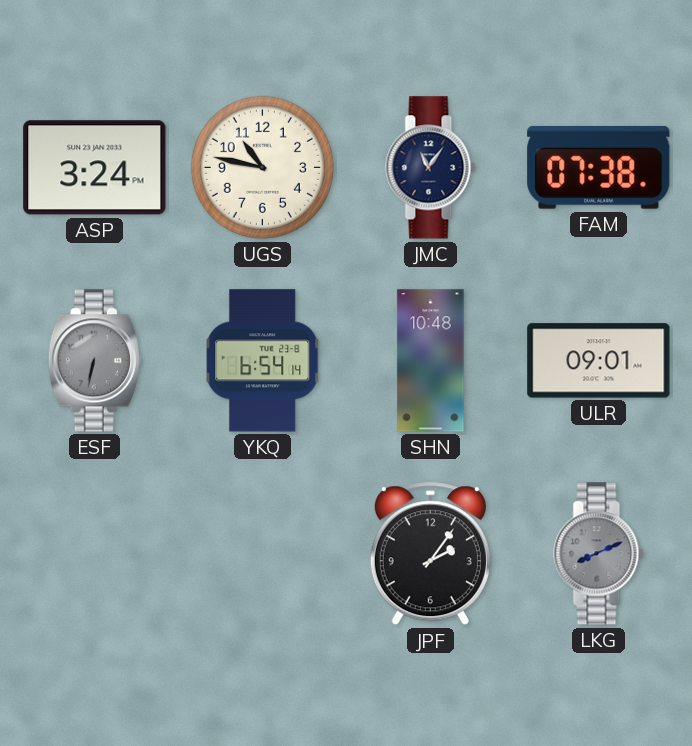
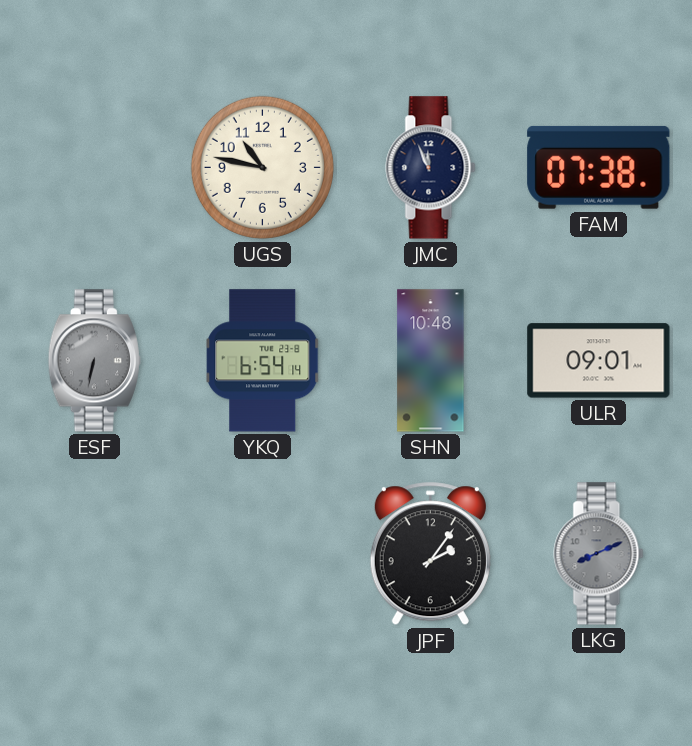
ASP: 3:24 -> none (95, 168)
JMC: 11:06 -> 11:56 (431, 168)
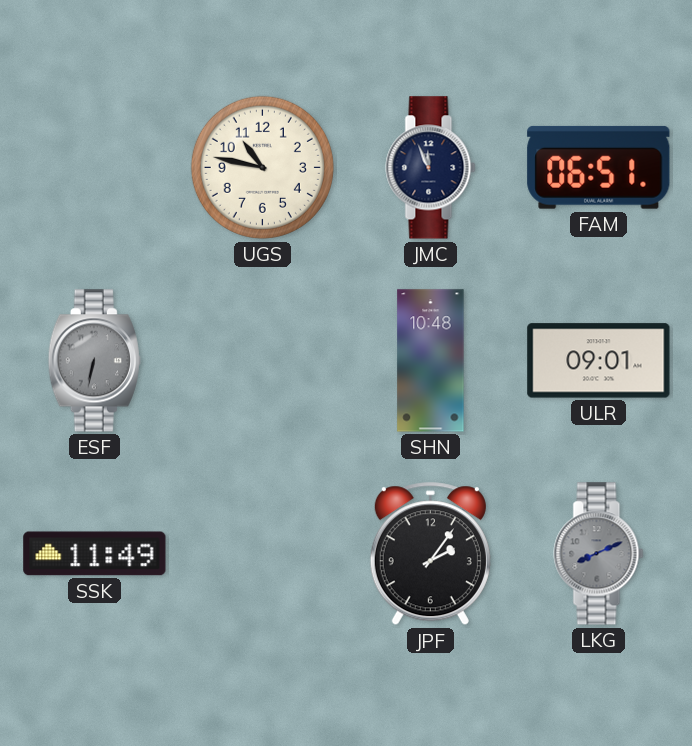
FAM: 07:38 -> 06:51 (599, 167)
YKQ: 6:54 -> none (263, 361)
SSK: none -> 11:49 (95, 554)
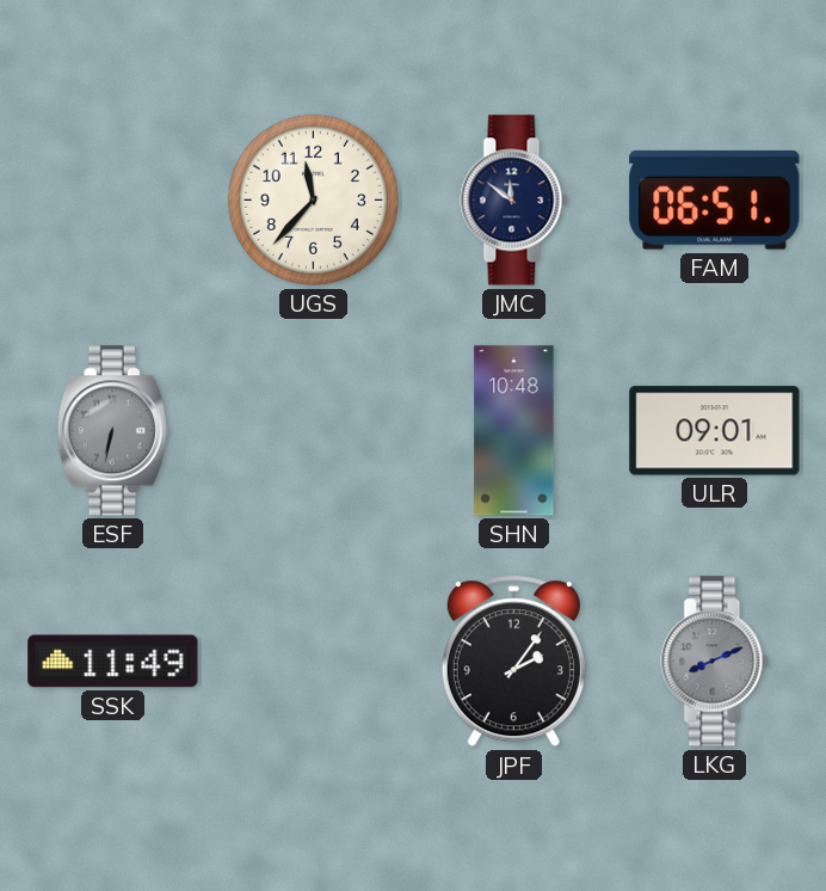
UGS: 10:47 -> 11:37 (313, 199)
JMC: 11:56 -> 11:51 (514, 201)
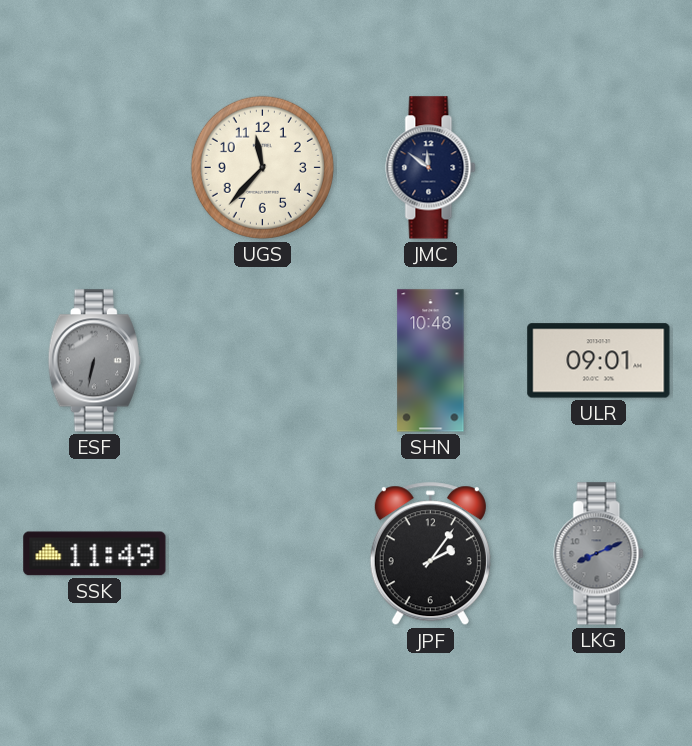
FAM: 06:51 -> none (715, 199)
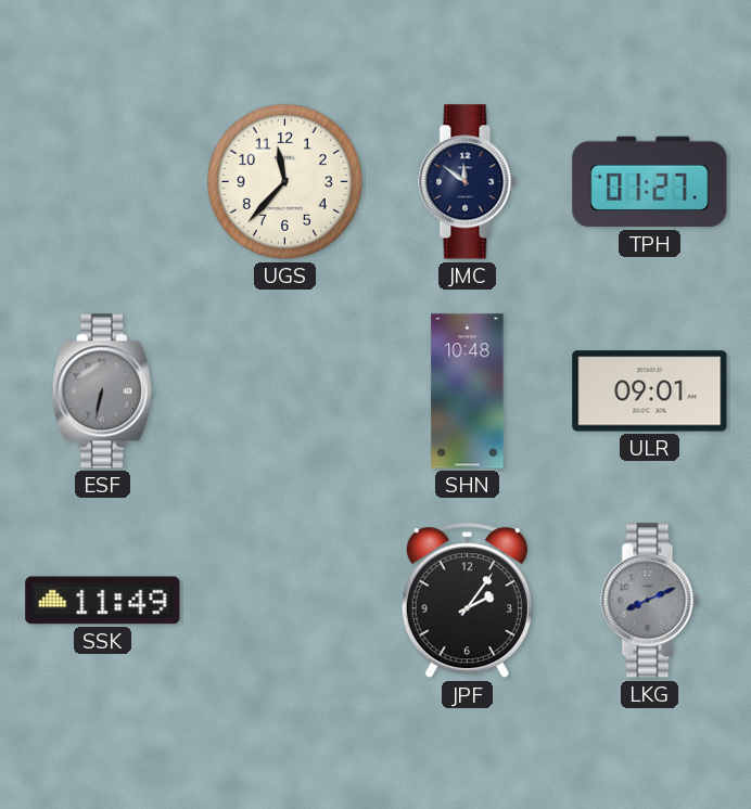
TPH: none -> 01:27 (650, 182)
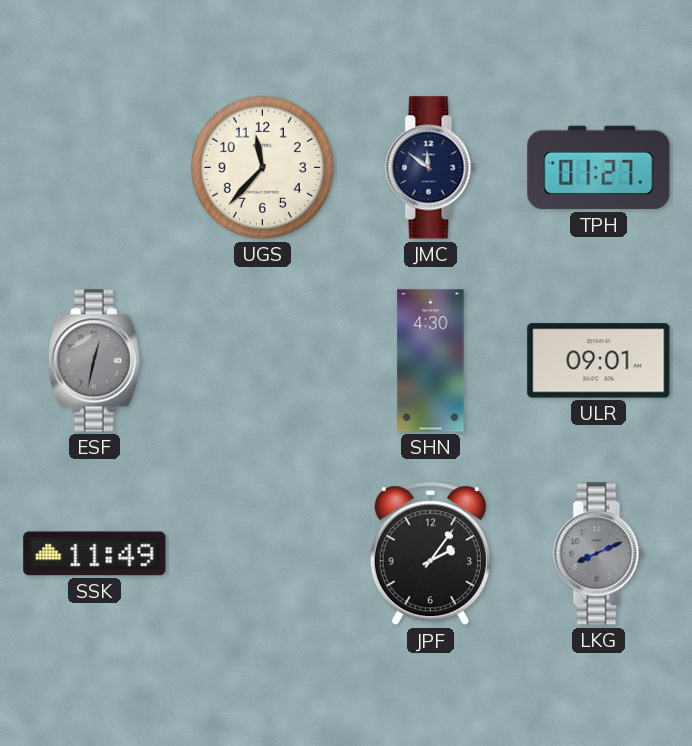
ESF: 6:32 -> 12:32 (94, 361)
SHN: 10:48 -> 4:30 (431, 361)
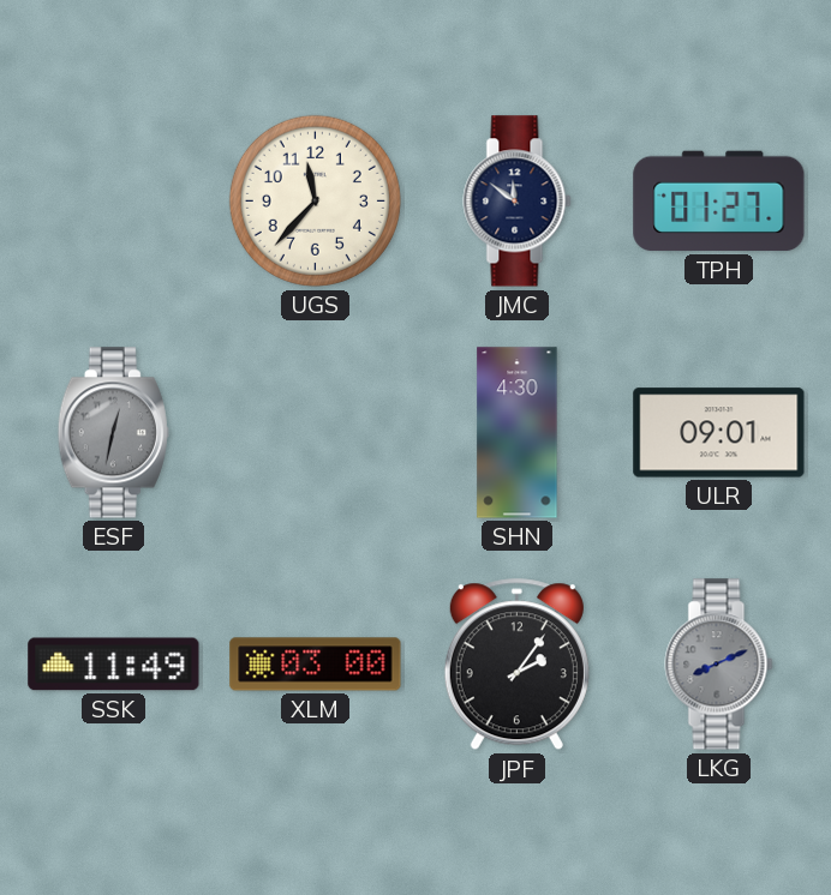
XLM: none -> 03:00 (316, 665)
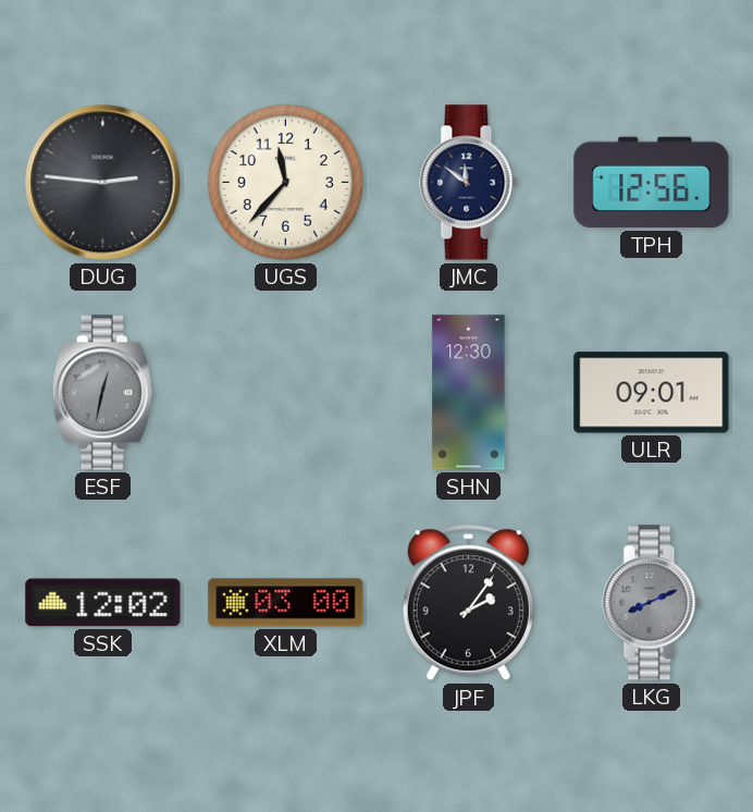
DUG: none -> 2:46 (103, 183)
TPH: 01:27 -> 12:56 (652, 183)
SHN: 4:30 -> 12:30 (469, 393)
SSK: 11:49 -> 12:02 (103, 603)
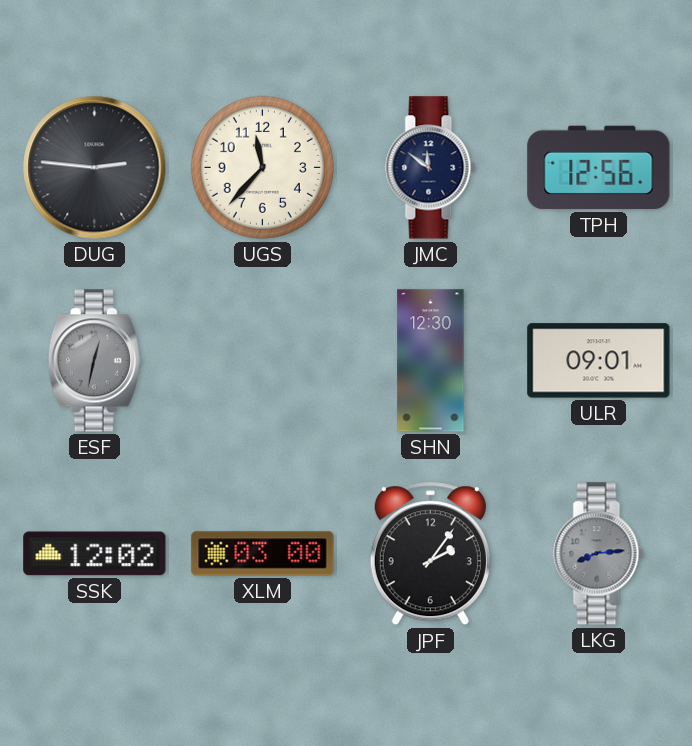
LKG: 8:11 -> 8:14 (599, 554)
